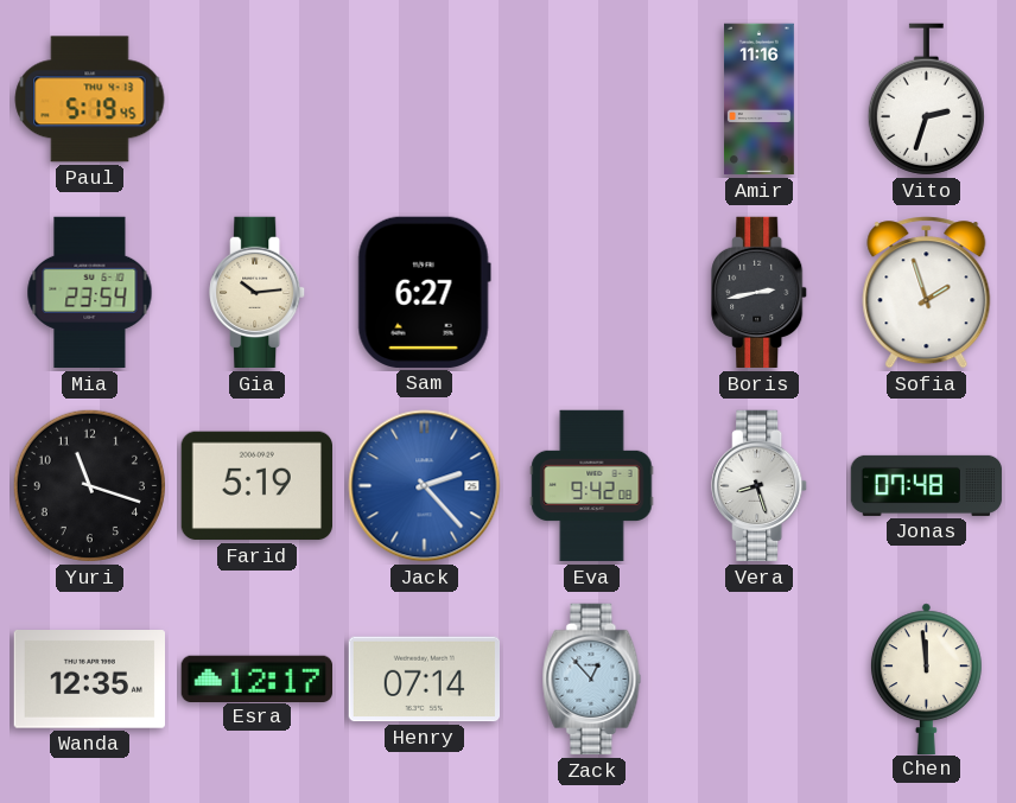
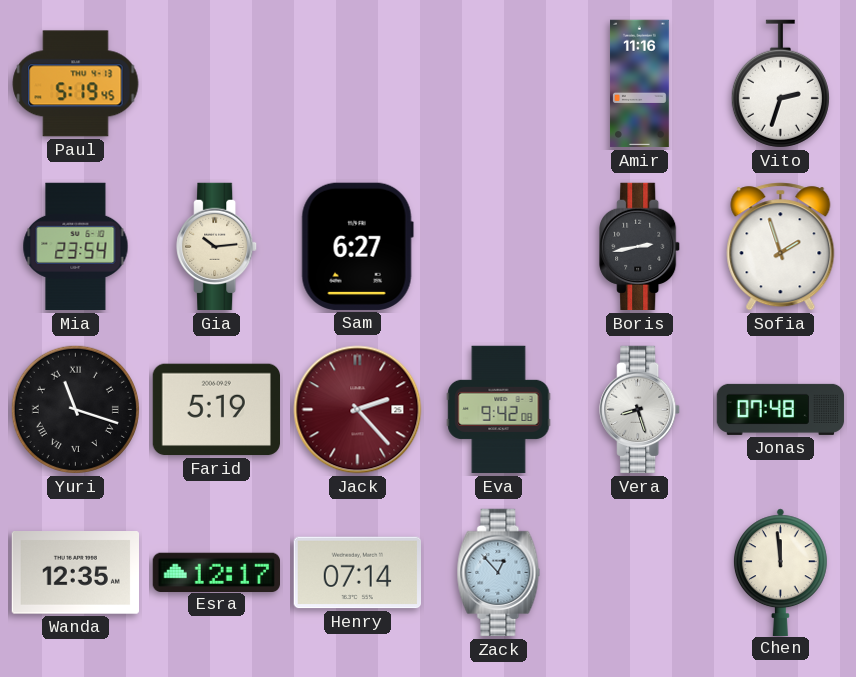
Yuri numerals: Arabic -> Roman (75, 409)
Jack dial: blue -> burgundy (358, 410)
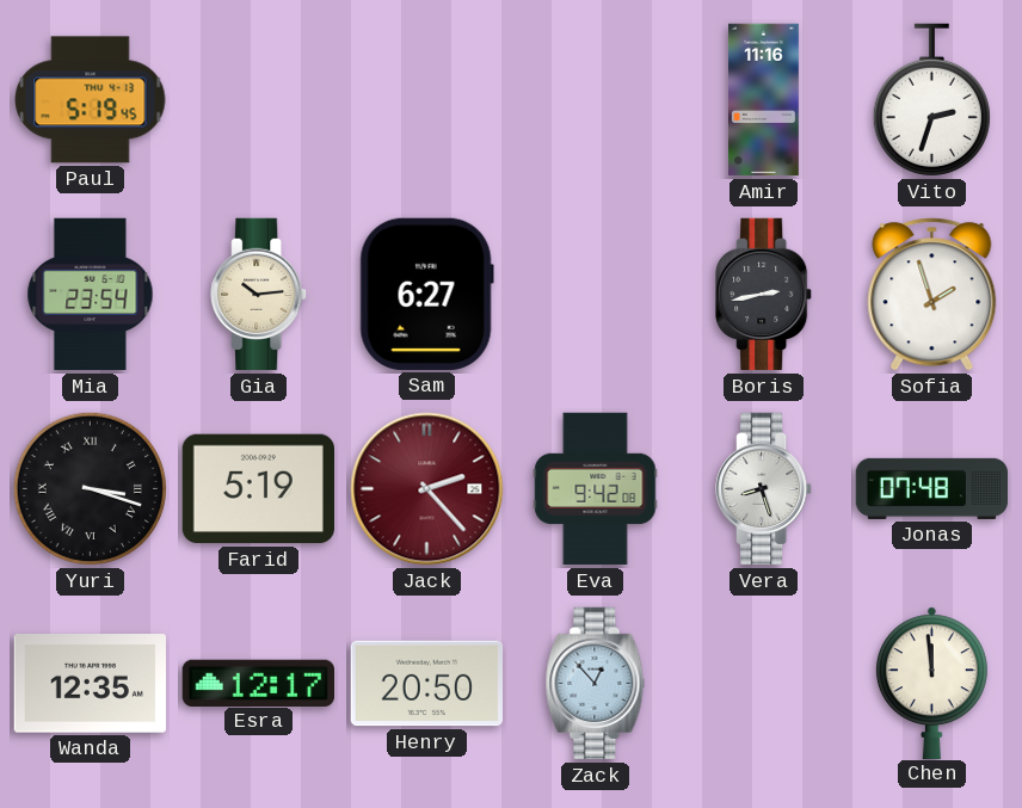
Yuri: 11:18 -> 3:18 (90, 488)
Henry: 07:14 -> 20:50 (426, 684)
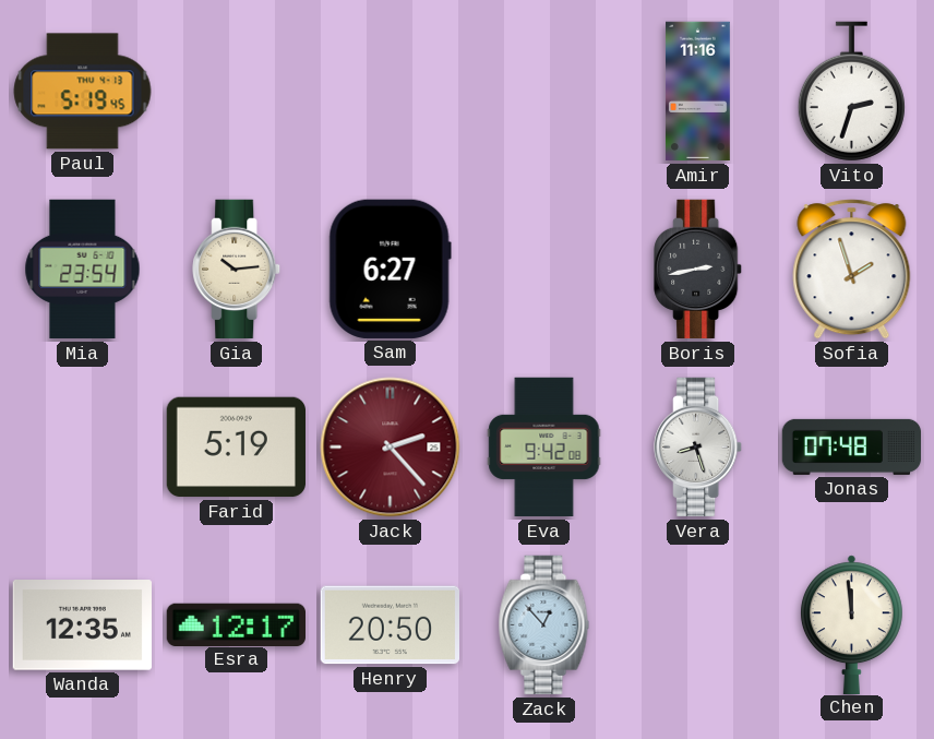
Yuri: 3:18 -> none (90, 488)
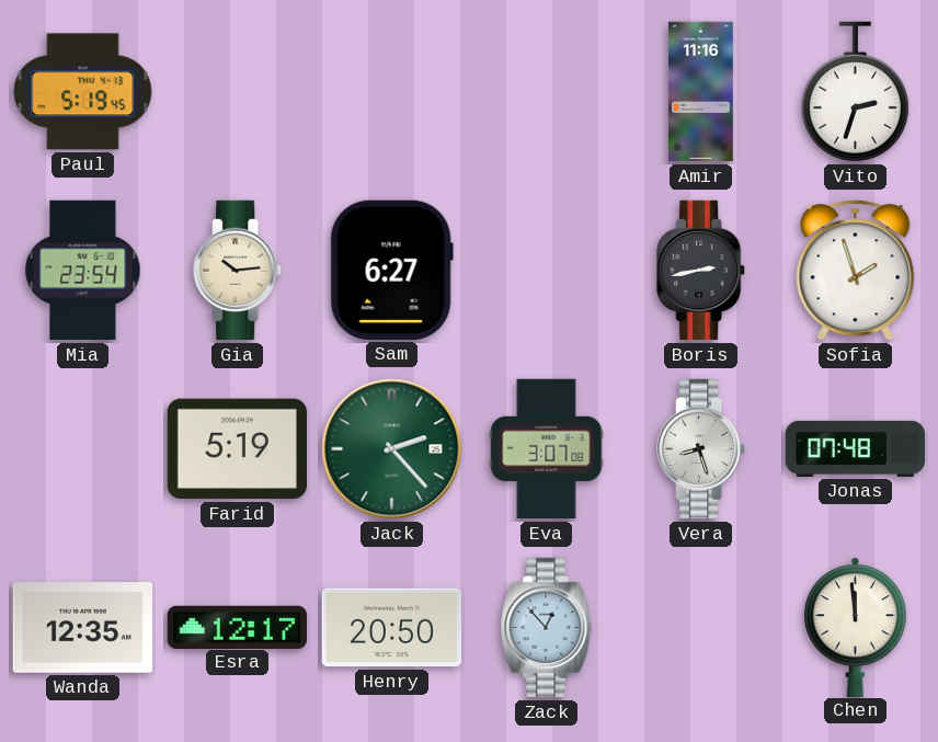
Jack dial: burgundy -> green (392, 449)
Eva: 9:42 -> 3:07 (547, 449)
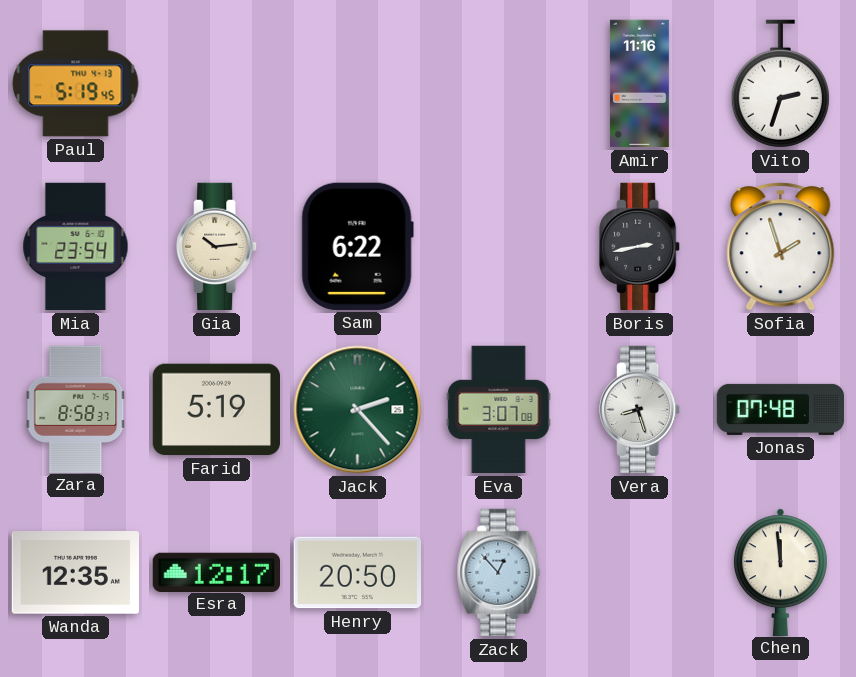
Sam: 6:27 -> 6:22 (357, 246)
Zara: none -> 8:58 (76, 409)
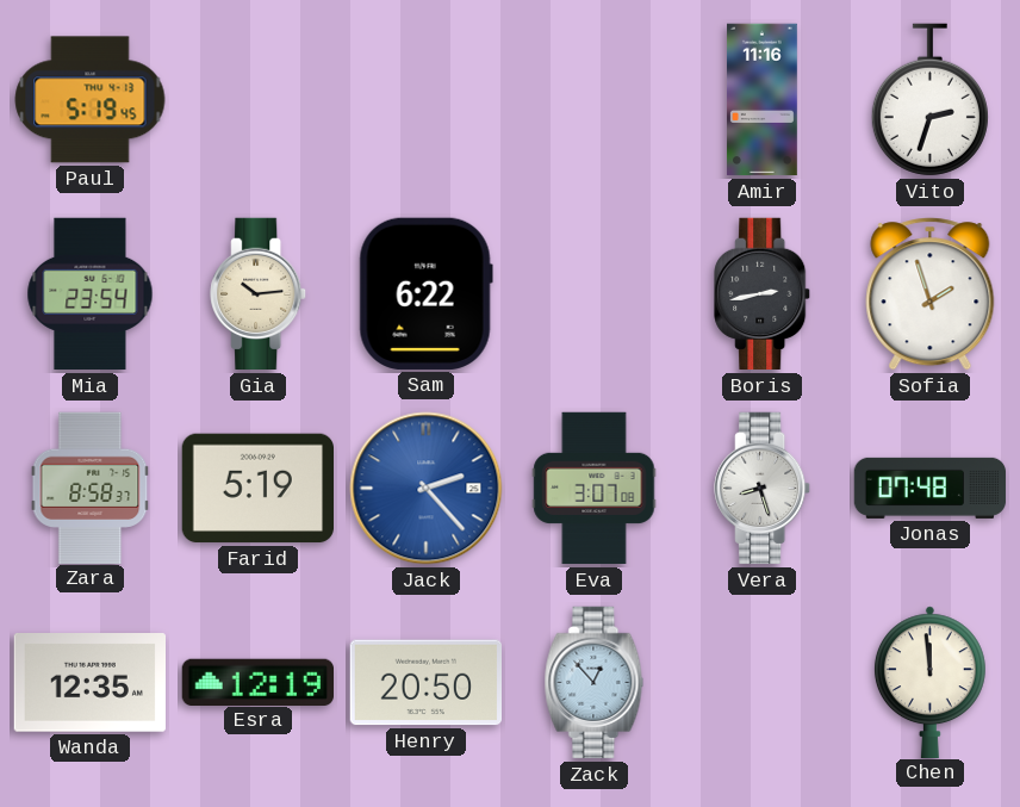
Jack dial: green -> blue (427, 489)
Esra: 12:17 -> 12:19 (257, 682)
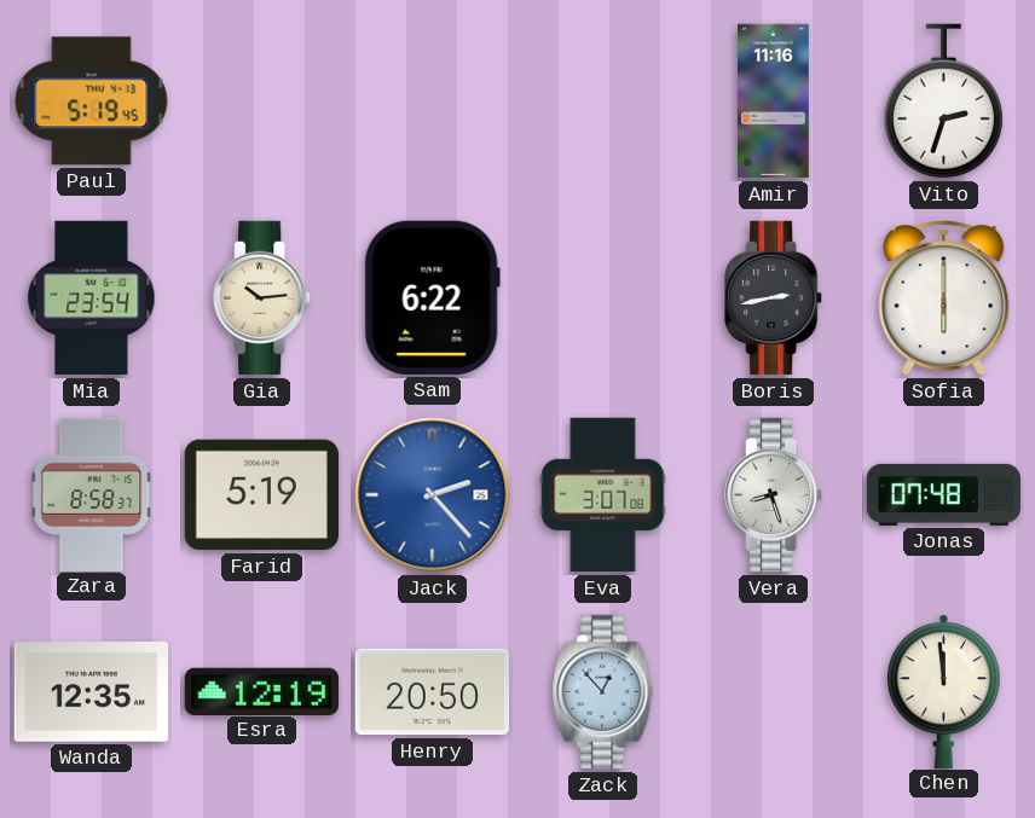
Sofia: 1:57 -> 6:00 (944, 298)
